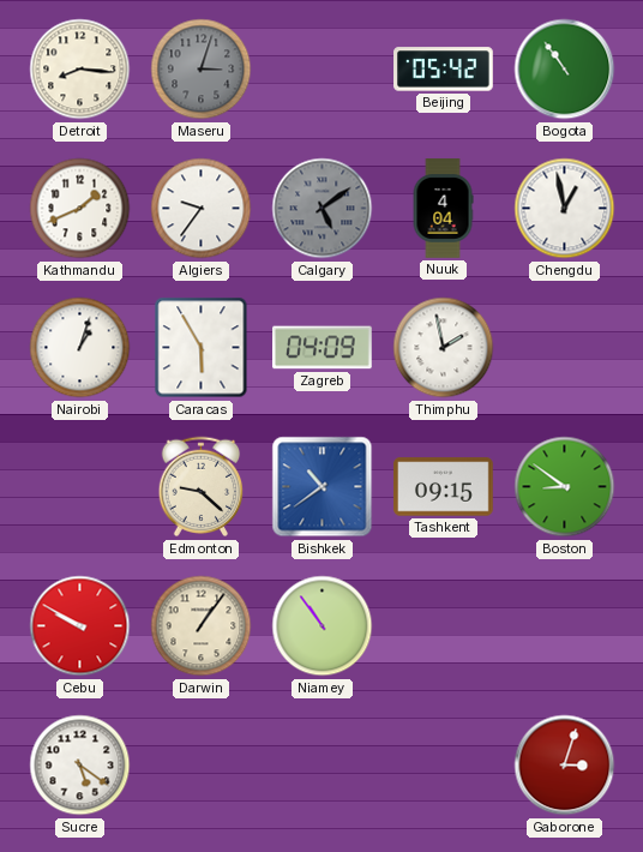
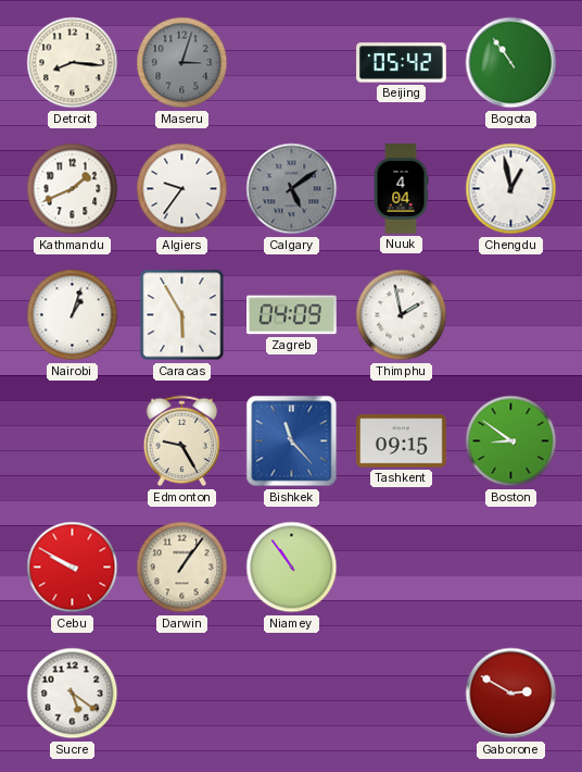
Edmonton: 9:22 -> 9:25 (182, 441)
Bishkek: 10:39 -> 11:23 (292, 441)
Gaborone: 3:03 -> 2:50 (511, 694)
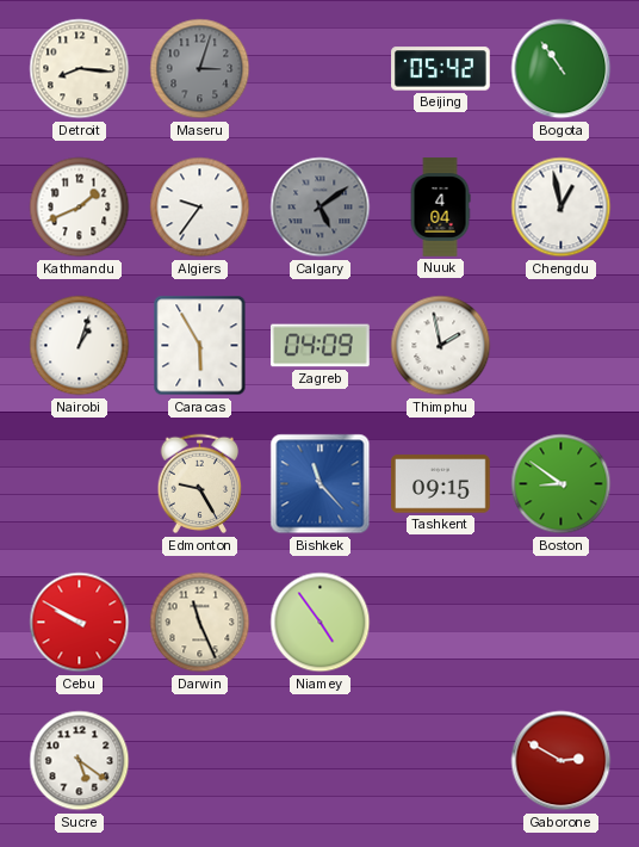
Darwin: 1:06 -> 11:26 (200, 623)
Niamey: 10:54 -> 4:54 (321, 623)
